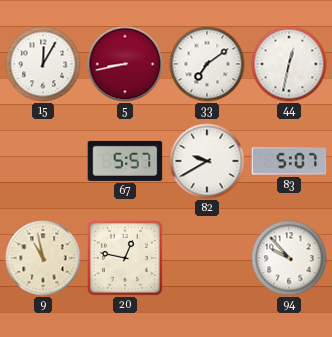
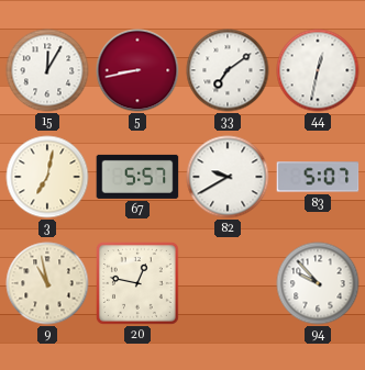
3: none -> 7:02 (47, 177)
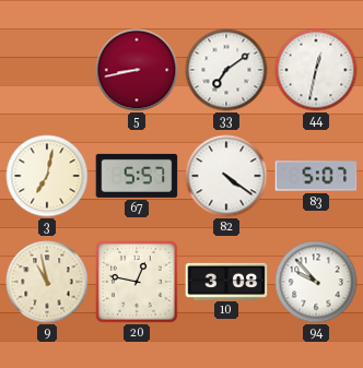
15: 12:05 -> none (47, 70)
82: 9:40 -> 4:21 (226, 176)
10: none -> 3:08 (226, 281)
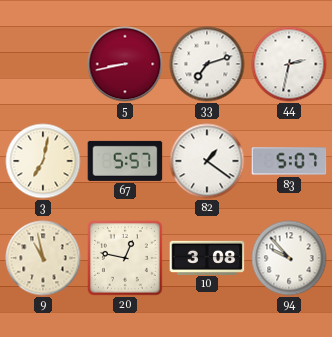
33: 7:09 -> 7:12 (207, 64)
44: 12:32 -> 2:32 (289, 64)
82: 4:21 -> 1:21 (207, 161)
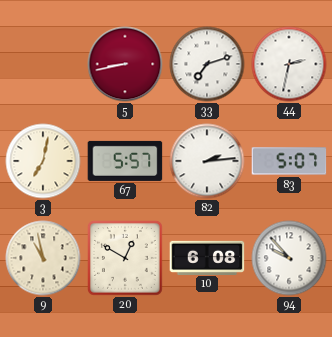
82: 1:21 -> 2:14 (207, 161)
20: 12:47 -> 12:50 (126, 259)
10: 3:08 -> 6:08 (207, 257)
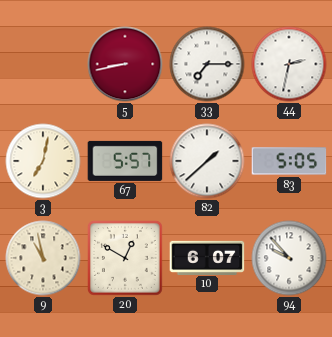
33: 7:12 -> 7:15 (207, 64)
82: 2:14 -> 1:38 (207, 161)
83: 5:07 -> 5:05 (289, 161)
10: 6:08 -> 6:07 (207, 257)
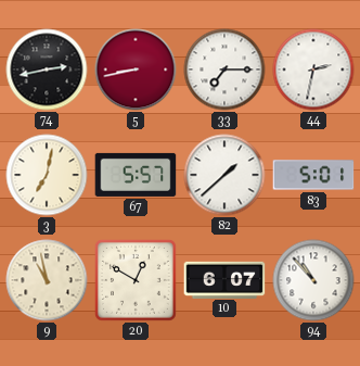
74: none -> 2:43 (47, 70)
83: 5:05 -> 5:01 (313, 175)
94: 9:53 -> 10:53 (313, 280)
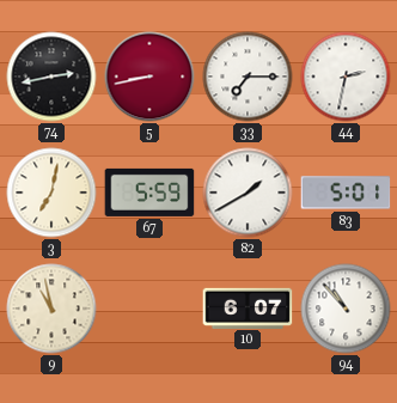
67: 5:57 -> 5:59 (149, 193)
82: 1:38 -> 1:40 (248, 193)
20: 12:50 -> none (137, 281)
